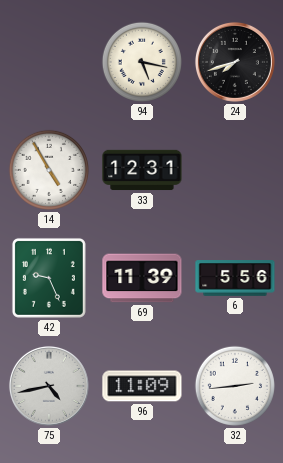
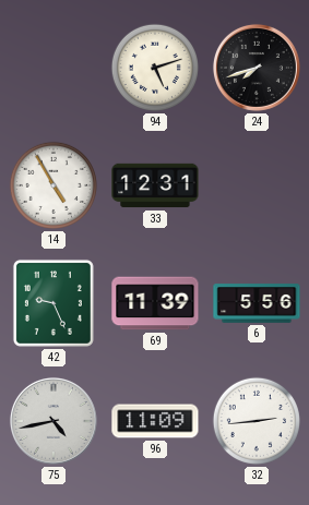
94: 5:17 -> 5:12 (155, 68)
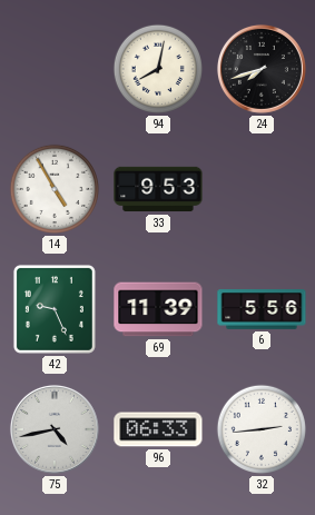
94: 5:12 -> 8:02 (158, 69)
33: 12:31 -> 9:53 (158, 189)
96: 11:09 -> 06:33 (158, 429)
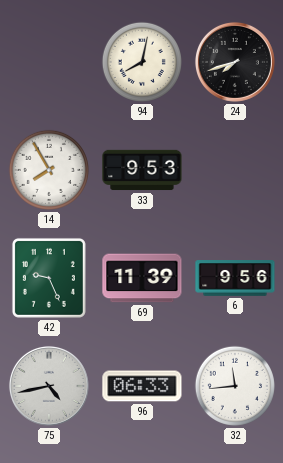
14: 4:55 -> 7:55 (49, 170)
6: 5:56 -> 9:56 (235, 278)
32: 2:44 -> 11:44 (235, 386)
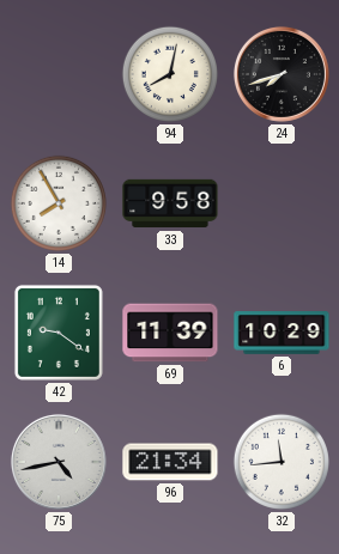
33: 9:53 -> 9:58 (170, 203)
42: 9:26 -> 9:21 (59, 333)
6: 9:56 -> 10:29 (282, 333)
96: 06:33 -> 21:34 (170, 462)
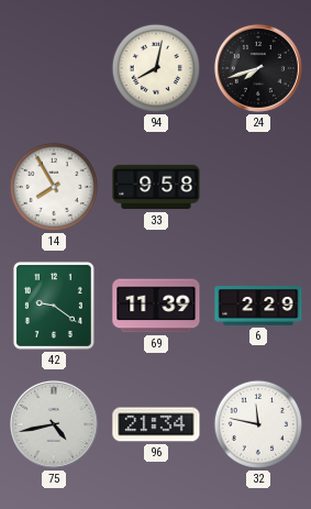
6: 10:29 -> 2:29 (258, 306)
32: 11:44 -> 11:47 (258, 424)
